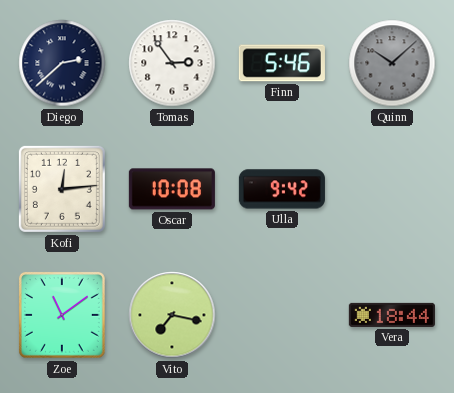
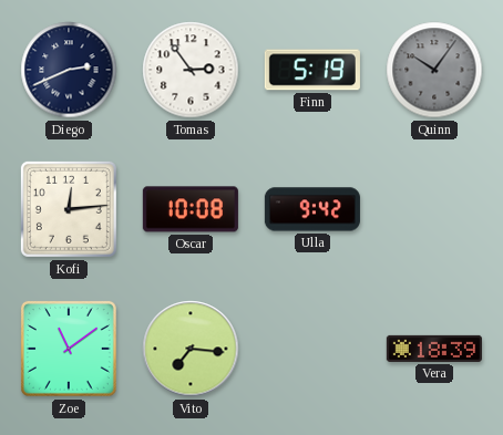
Diego: 2:38 -> 2:41 (69, 70)
Finn: 5:46 -> 5:19 (312, 70)
Quinn: 10:08 -> 10:06 (434, 70)
Vito: 7:17 -> 7:16 (191, 349)
Vera: 18:44 -> 18:39 (434, 349)
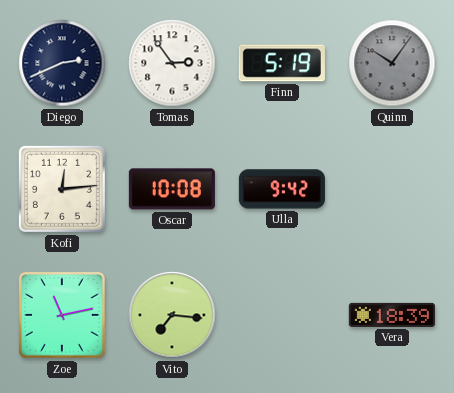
Zoe: 11:09 -> 11:13 (62, 315)
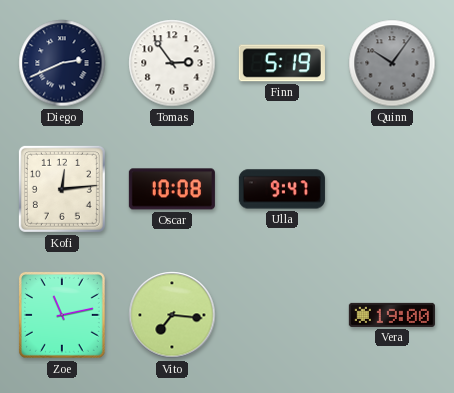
Ulla: 9:42 -> 9:47 (282, 189)
Vera: 18:39 -> 19:00 (392, 315)
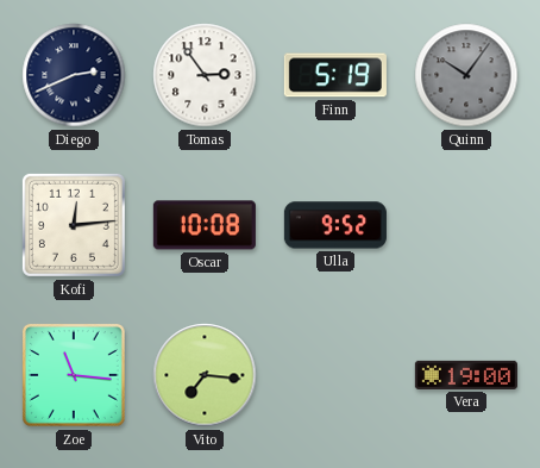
Ulla: 9:47 -> 9:52 (335, 225)
Zoe: 11:13 -> 11:16 (74, 375)
